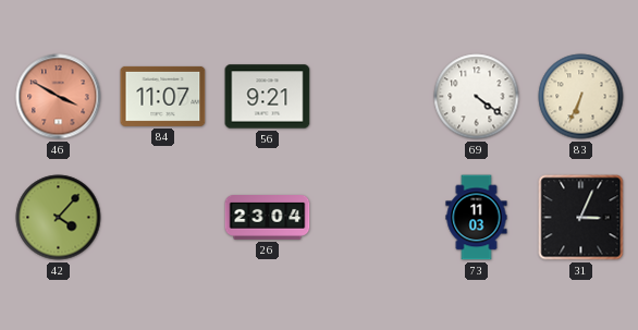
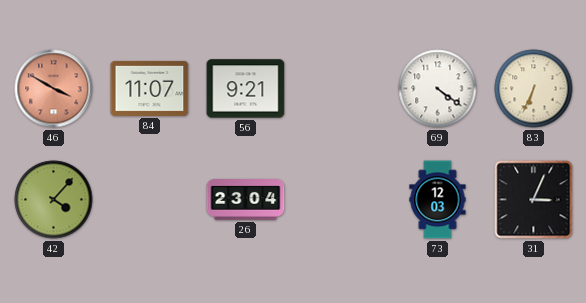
73: 11:03 -> 12:03 (438, 200)
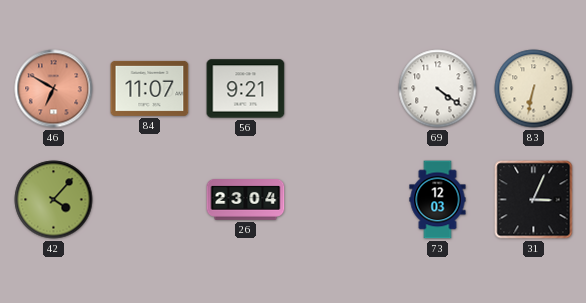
46: 3:50 -> 6:50 (54, 89)
83: 6:34 -> 6:32 (534, 89)
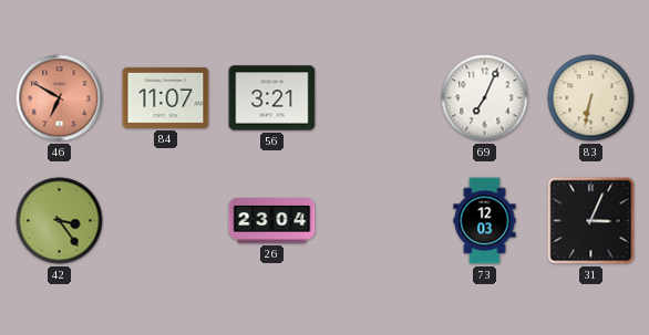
56: 9:21 -> 3:21 (272, 98)
69: 4:21 -> 7:04 (485, 98)
42: 4:07 -> 3:24 (60, 221)
